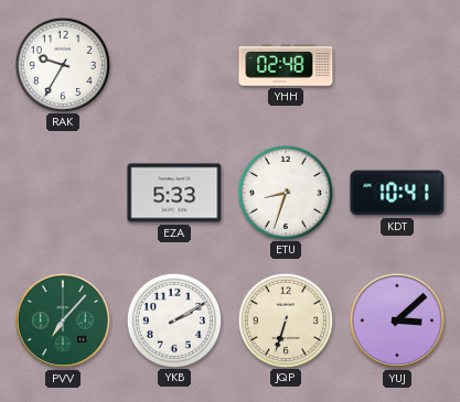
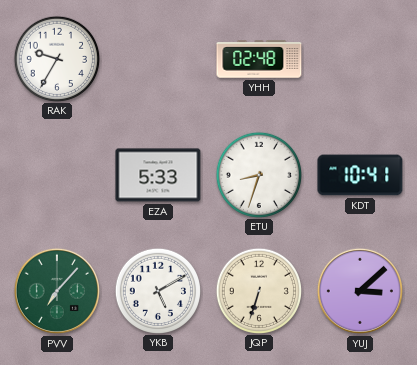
YKB: 2:10 -> 5:10 (157, 290)
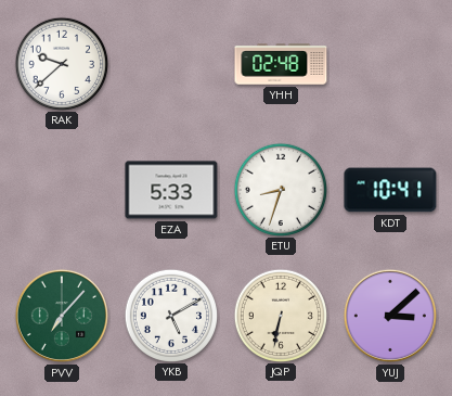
RAK: 9:35 -> 9:38 (61, 63)
JQP: 6:33 -> 6:32 (280, 315)
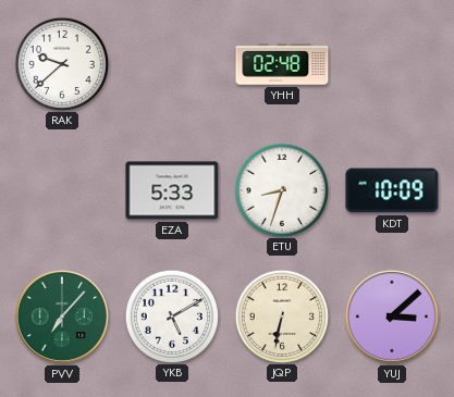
KDT: 10:41 -> 10:09 (392, 190)
